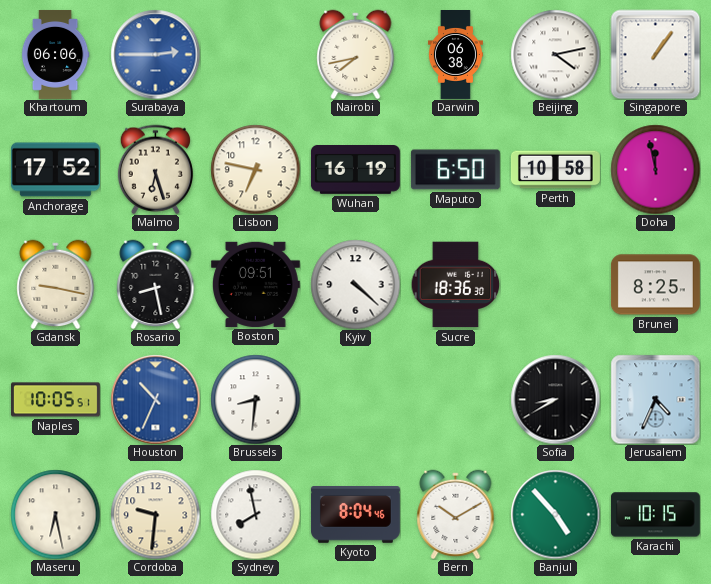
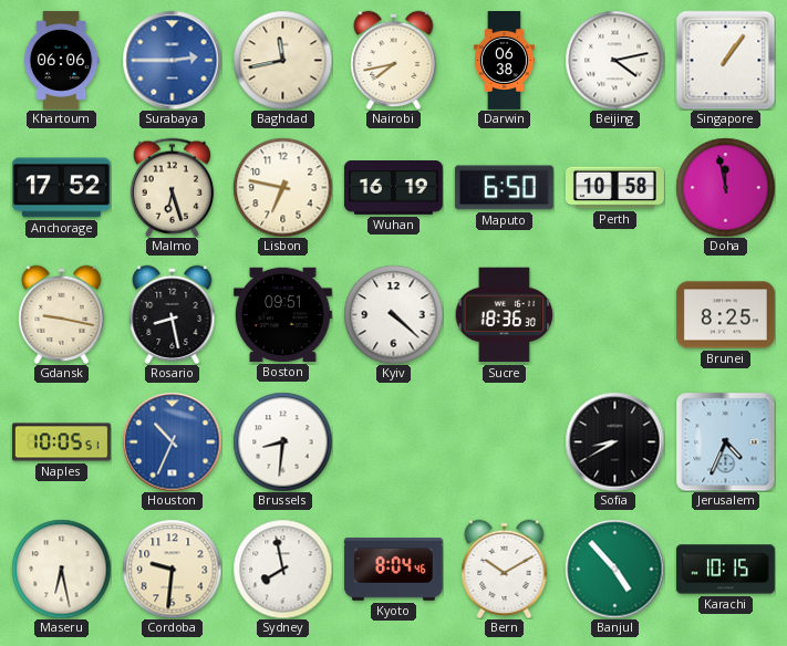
Baghdad: none -> 11:43 (282, 60)
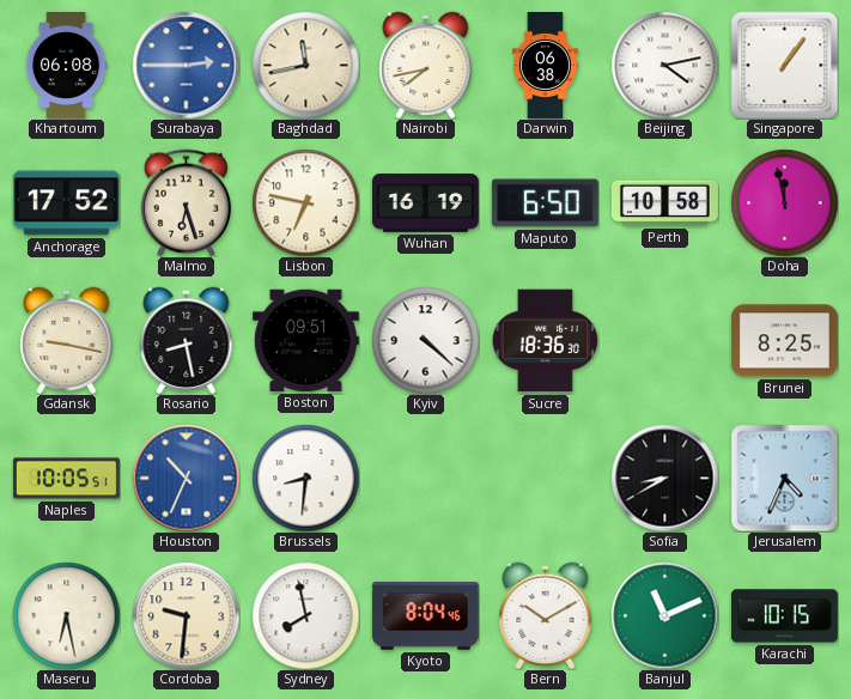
Khartoum: 06:06 -> 06:08 (66, 65)
Banjul: 4:53 -> 11:11 (664, 615)
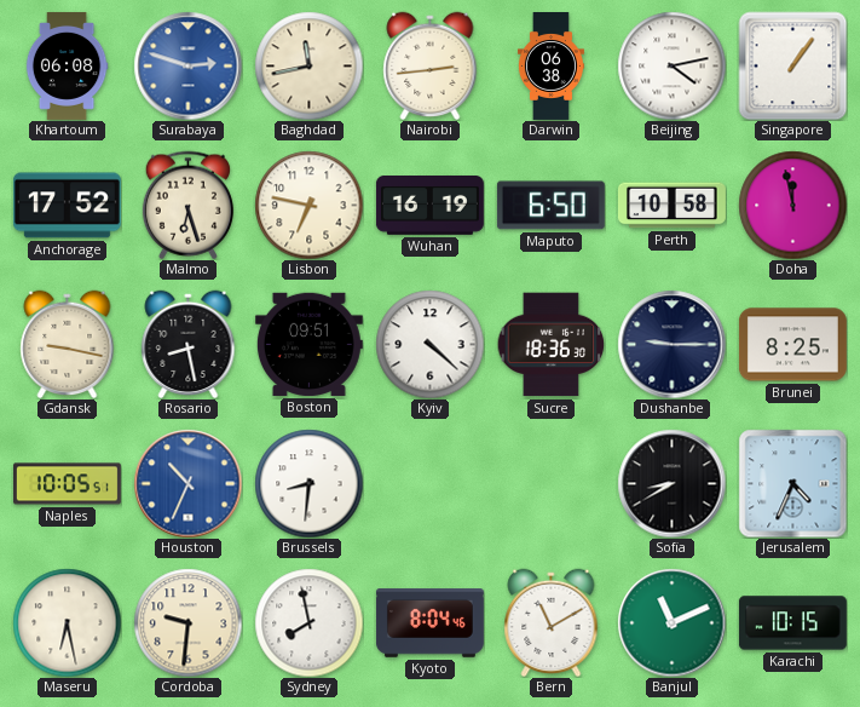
Surabaya: 2:45 -> 2:48 (187, 65)
Nairobi: 7:43 -> 2:44 (431, 65)
Dushanbe: none -> 9:15 (671, 344)
Bern: 10:10 -> 11:10 (552, 622)
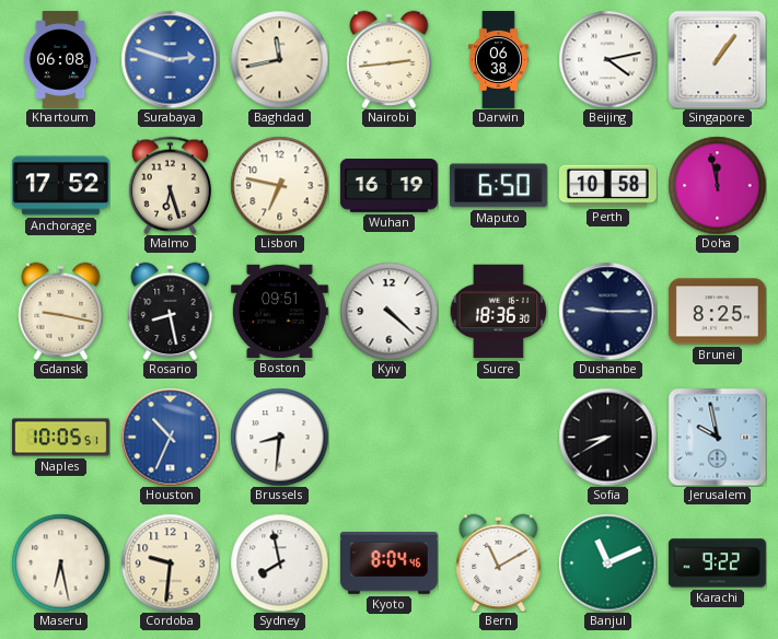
Jerusalem: 4:34 -> 9:58 (717, 437)
Karachi: 10:15 -> 9:22 (717, 564)
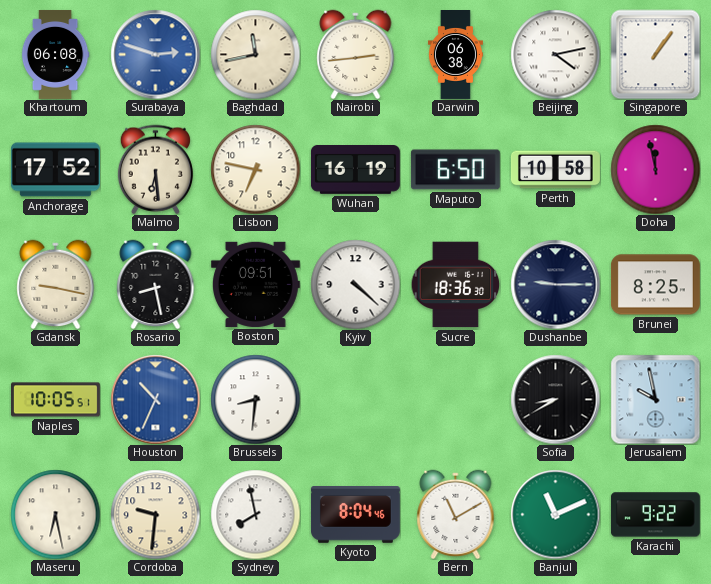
Malmo: 6:27 -> 6:29 (155, 169)
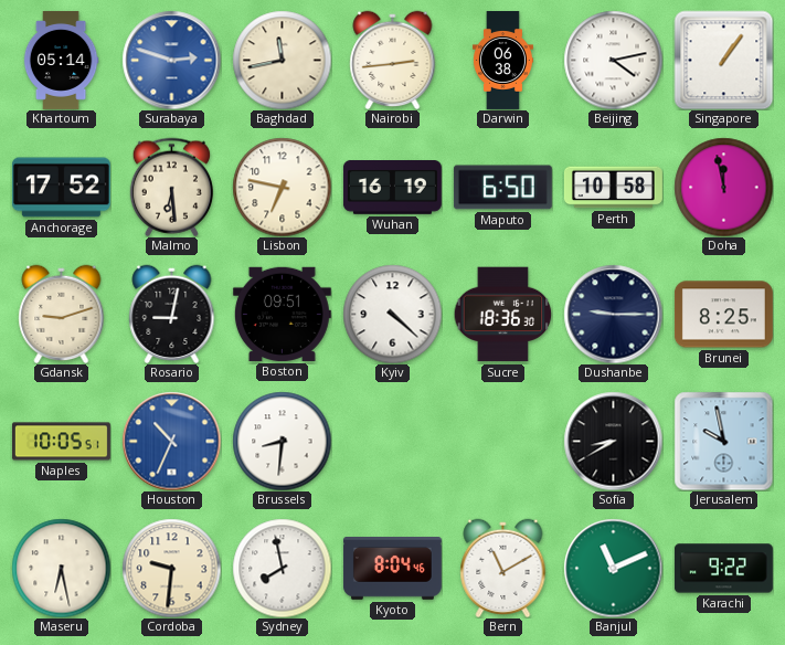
Khartoum: 06:08 -> 05:14 (61, 60)
Gdansk: 9:17 -> 9:12 (62, 314)
Rosario: 8:28 -> 9:02 (172, 314)
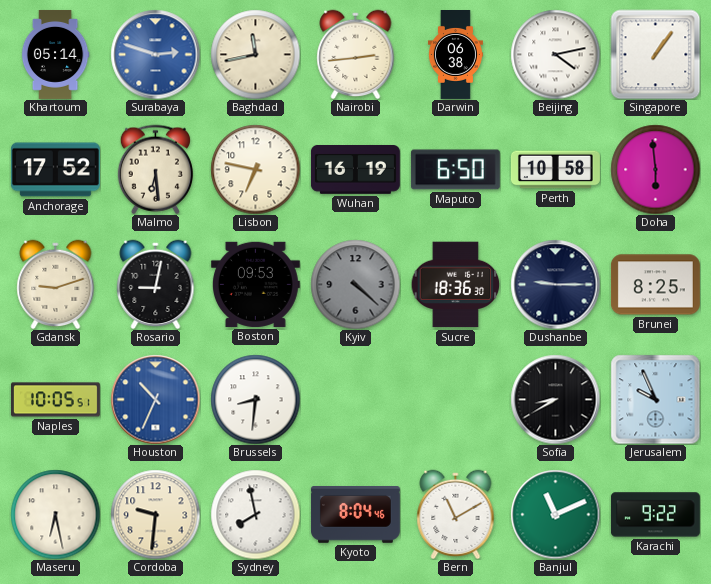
Doha: 11:58 -> 5:59 (655, 169)
Boston: 09:51 -> 09:53 (255, 284)
Kyiv dial: white -> grey (355, 284)
Jerusalem: 9:58 -> 9:56 (655, 399)
